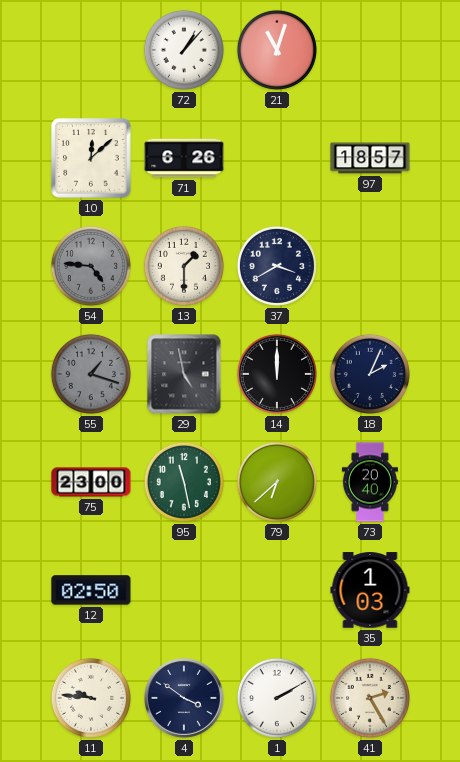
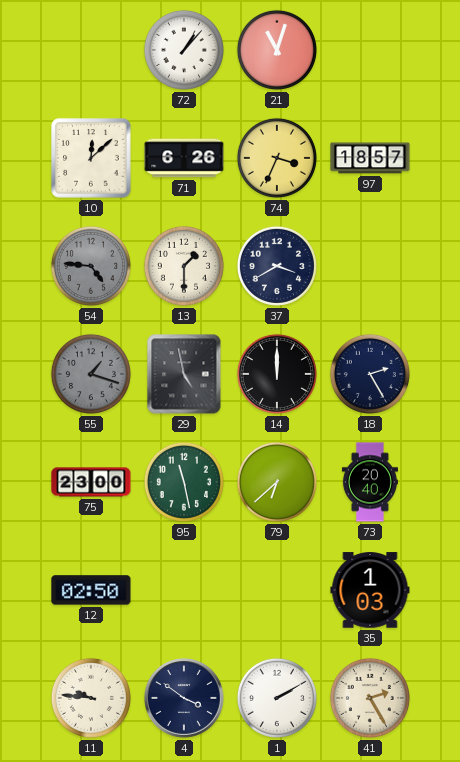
74: none -> 3:34 (277, 158)
18: 2:04 -> 2:25 (370, 374)
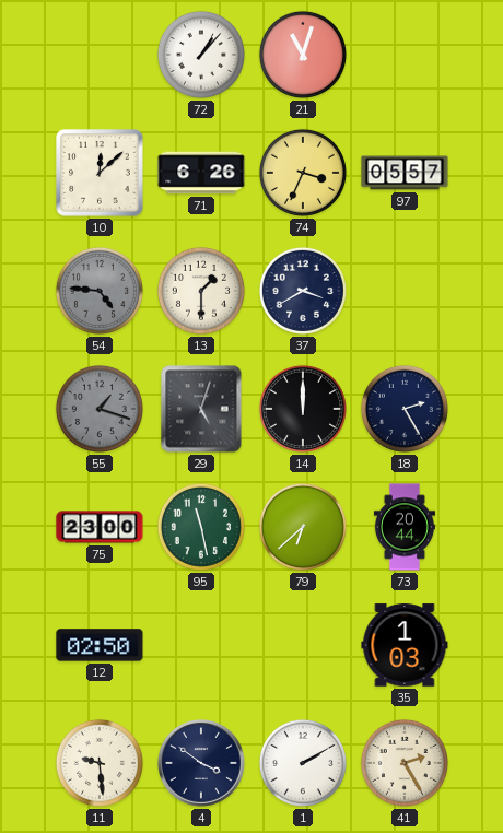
97: 18:57 -> 05:57 (405, 173)
29: 4:58 -> 5:03 (201, 409)
73: 20:40 -> 20:44 (405, 527)
11: 9:46 -> 9:29 (100, 763)
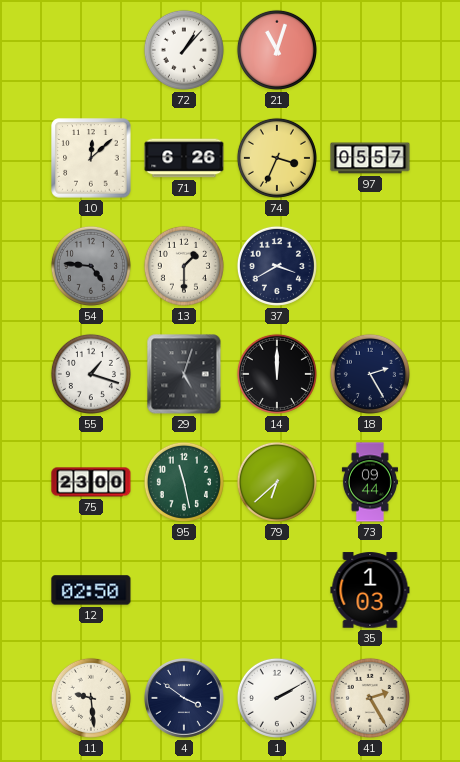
55 dial: grey -> white (91, 374)
73: 20:44 -> 09:44 (370, 482)
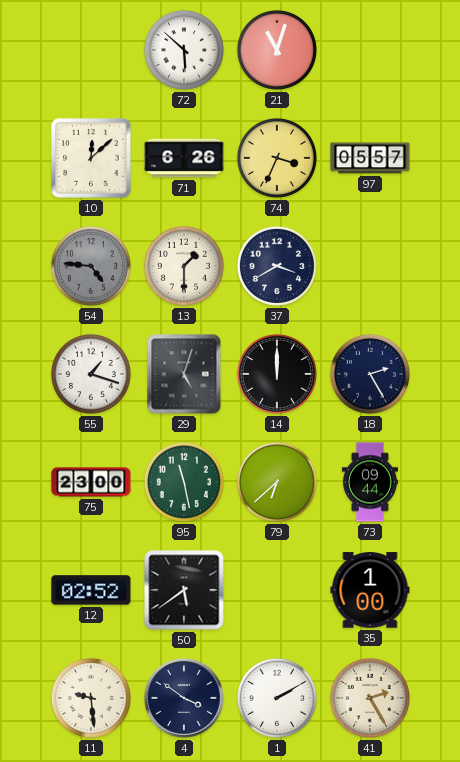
72: 1:07 -> 5:52 (184, 50)
12: 02:50 -> 02:52 (91, 590)
50: none -> 5:39 (184, 590)
35: 1:03 -> 1:00 (370, 590)
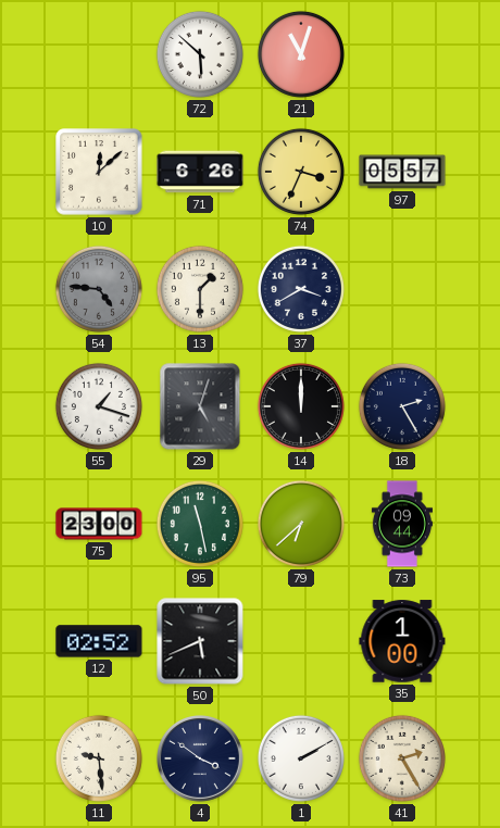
50: 5:39 -> 5:41 (200, 641)
